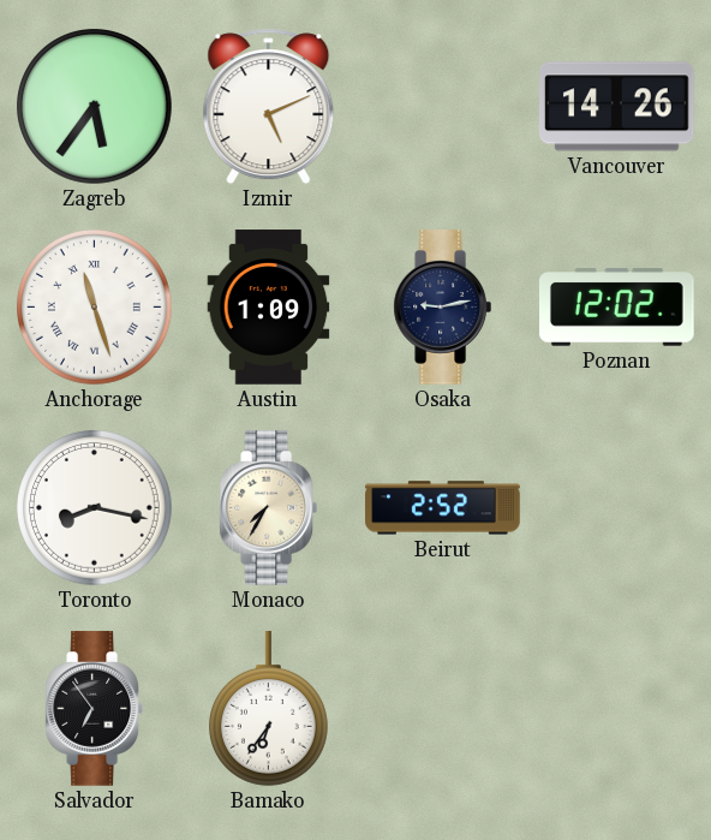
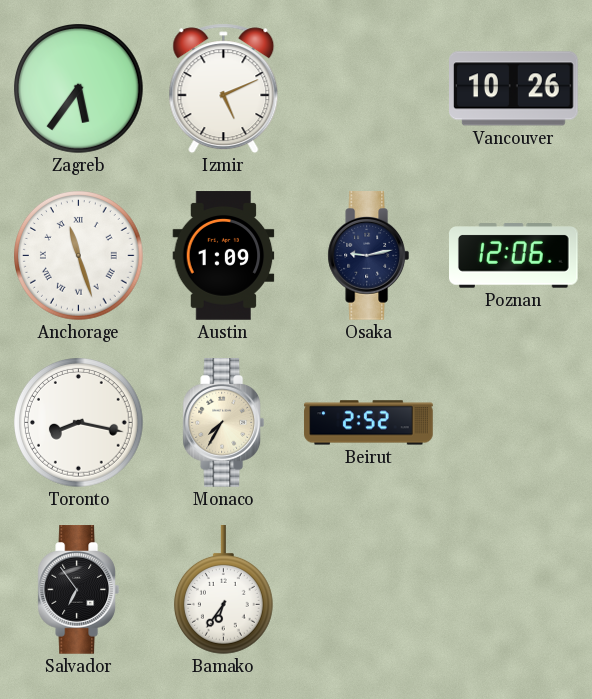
Vancouver: 14:26 -> 10:26 (514, 89)
Poznan: 12:02 -> 12:06 (514, 256)
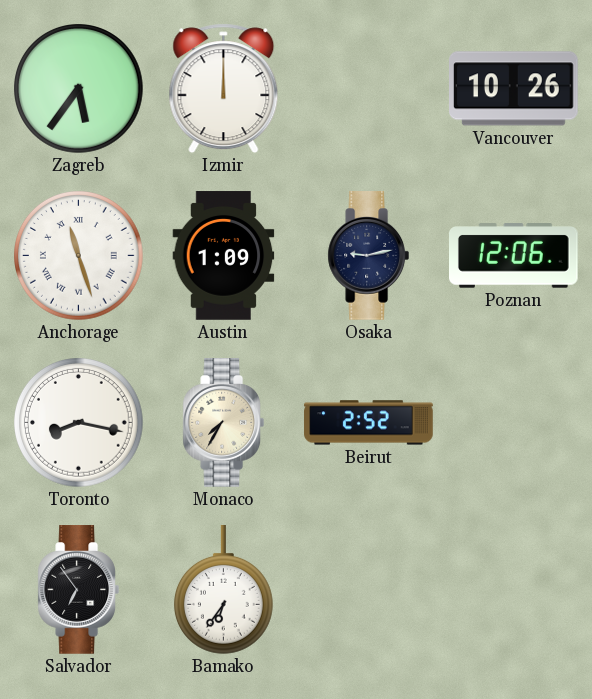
Izmir: 5:11 -> 12:00 (224, 89)
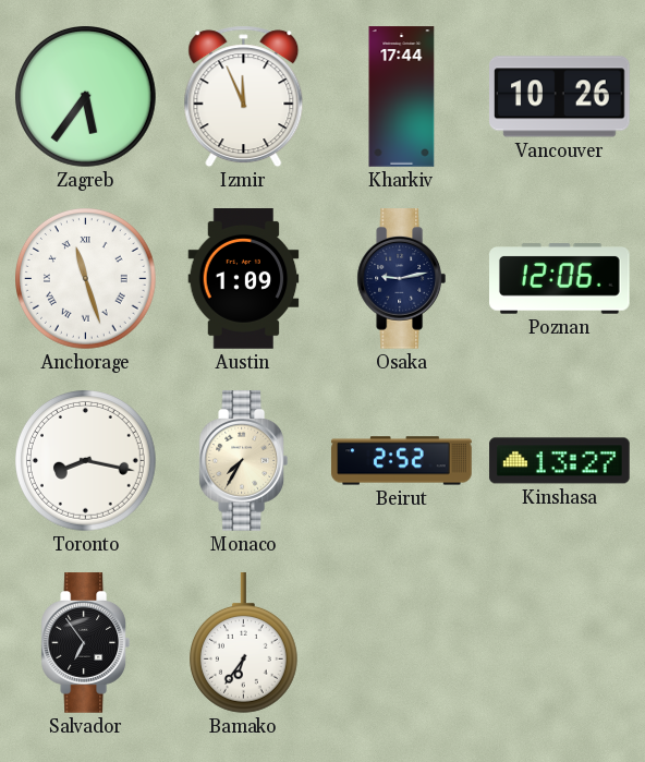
Izmir: 12:00 -> 11:56 (244, 97)
Kharkiv: none -> 17:44 (402, 97)
Kinshasa: none -> 13:27 (560, 461)
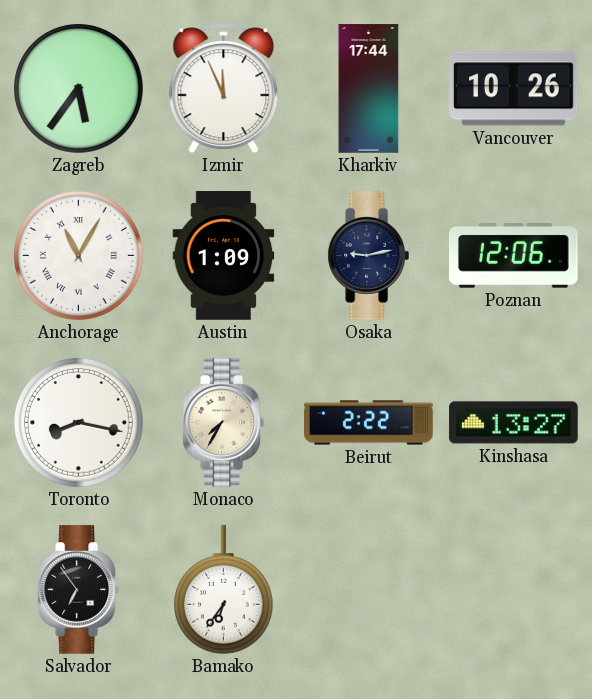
Anchorage: 11:27 -> 11:05 (79, 256)
Beirut: 2:52 -> 2:22 (369, 423)
